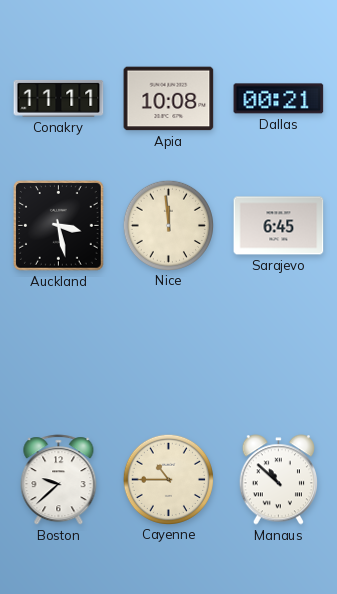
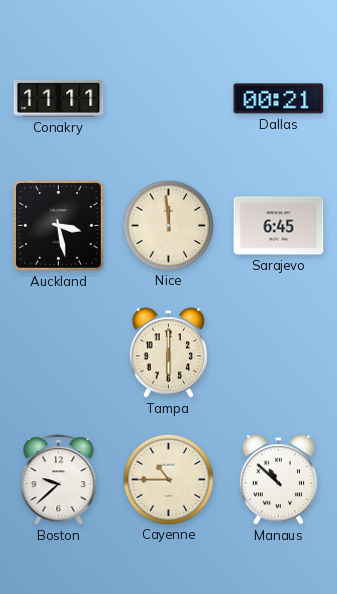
Apia: 10:08 -> none (169, 99)
Tampa: none -> 6:00 (168, 353)
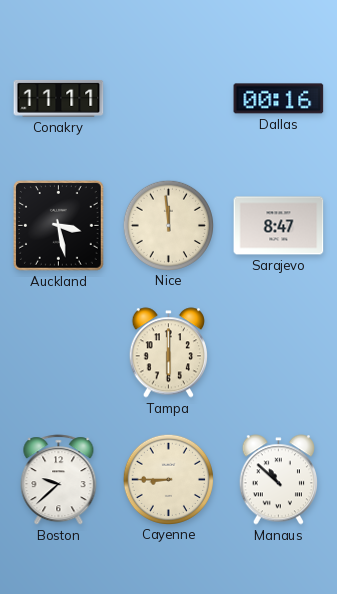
Dallas: 00:21 -> 00:16 (279, 99)
Sarajevo: 6:45 -> 8:47 (279, 226)
Cayenne: 10:45 -> 8:45 (168, 479)
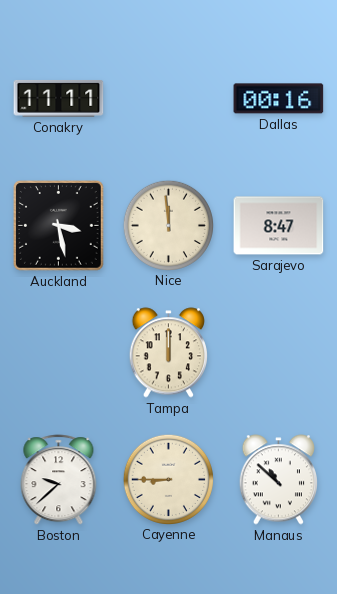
Tampa: 6:00 -> 12:00 (168, 353)
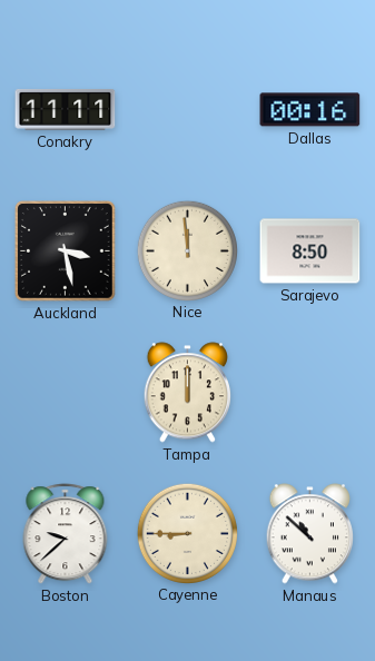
Sarajevo: 8:47 -> 8:50 (310, 251)
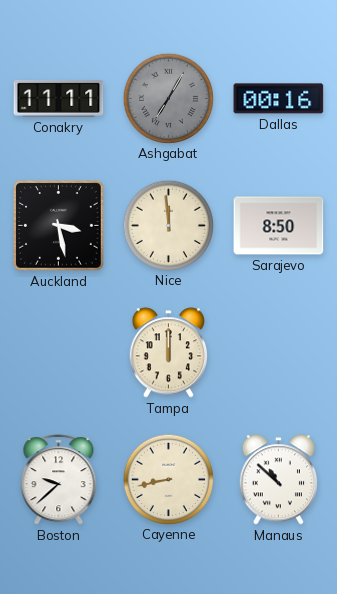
Ashgabat: none -> 7:05 (168, 98)
Cayenne: 8:45 -> 8:43 (168, 479)
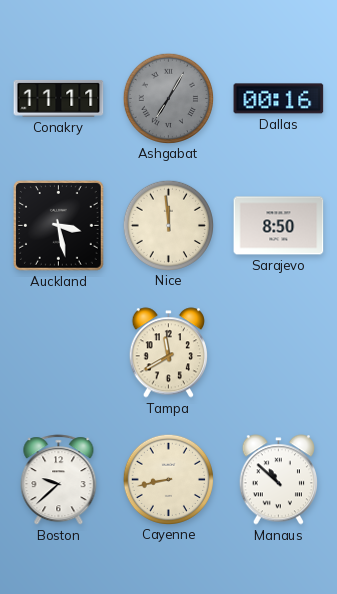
Tampa: 12:00 -> 11:40 (168, 353)
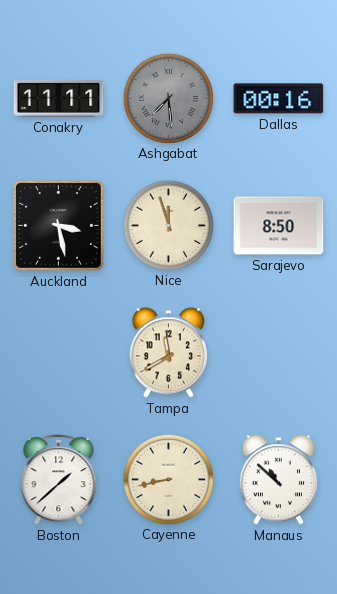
Ashgabat: 7:05 -> 7:29 (168, 98)
Nice: 11:59 -> 11:57 (168, 225)
Boston: 9:38 -> 1:38 (59, 480)
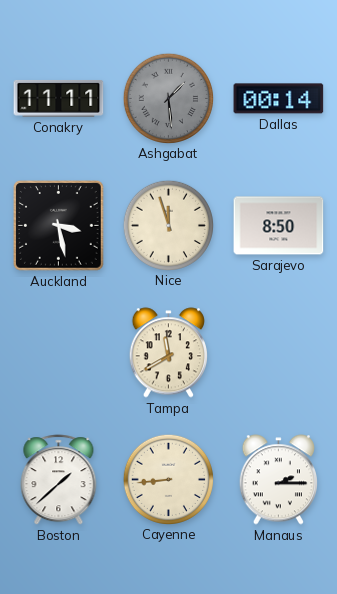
Ashgabat: 7:29 -> 1:29 (168, 98)
Dallas: 00:16 -> 00:14 (279, 99)
Cayenne: 8:43 -> 8:44 (168, 479)
Manaus: 10:52 -> 2:15 (278, 480)
